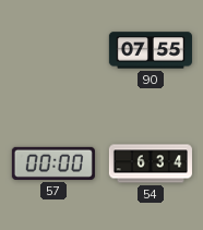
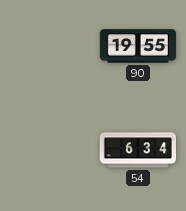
90: 07:55 -> 19:55 (138, 46)
57: 00:00 -> none (53, 164)
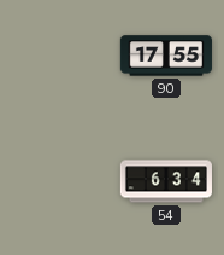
90: 19:55 -> 17:55 (166, 56)
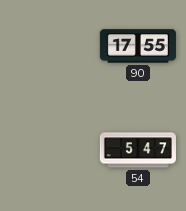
54: 6:34 -> 5:47 (138, 150)
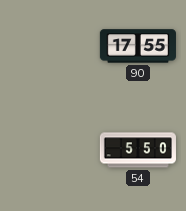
54: 5:47 -> 5:50 (138, 150)
